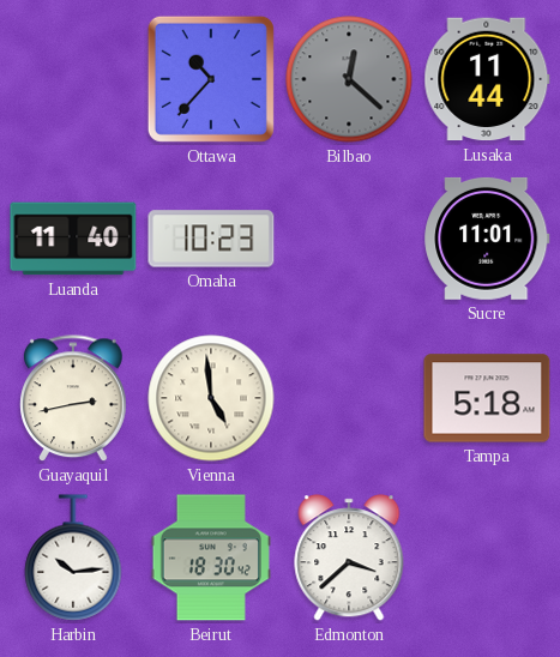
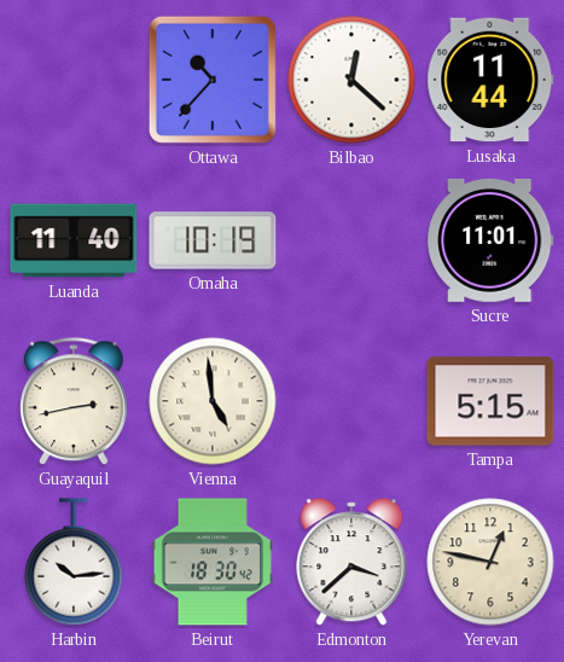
Bilbao dial: grey -> white (351, 80)
Omaha: 10:23 -> 10:19 (213, 240)
Tampa: 5:18 -> 5:15 (490, 401)
Yerevan: none -> 12:47 (490, 562)
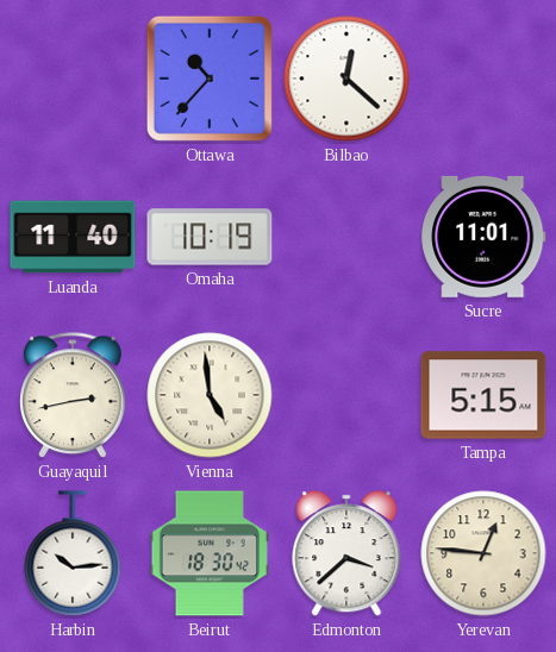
Lusaka: 11:44 -> none (490, 80)
Yerevan: 12:47 -> 12:46 (483, 553)
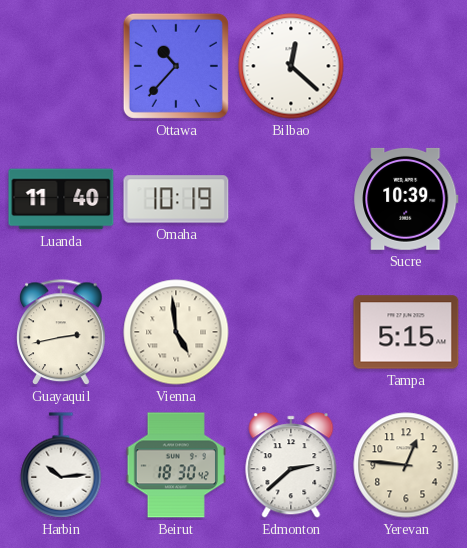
Sucre: 11:01 -> 10:39 (406, 199)
Edmonton: 3:38 -> 2:38 (291, 465)
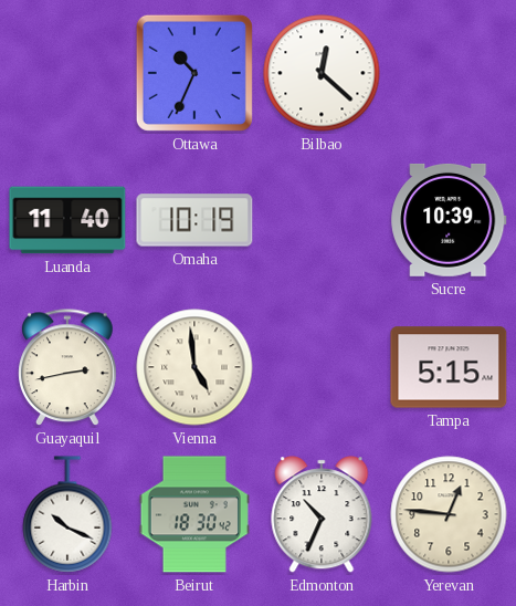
Ottawa: 10:37 -> 10:34 (194, 73)
Harbin: 10:14 -> 10:19 (67, 514)
Edmonton: 2:38 -> 10:34 (322, 514)
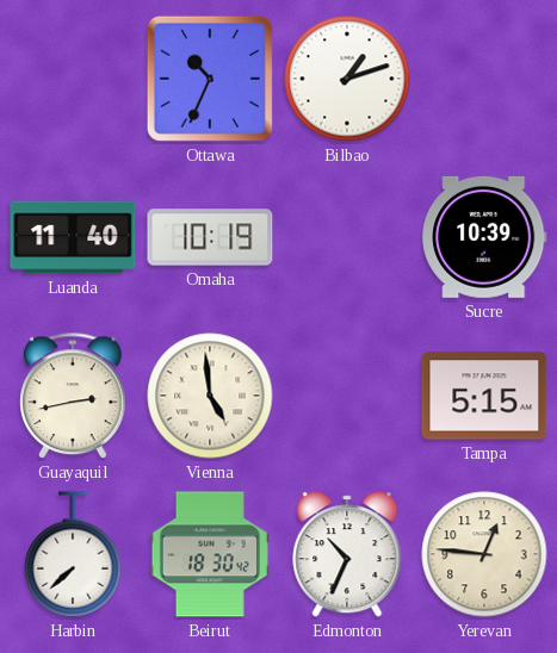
Bilbao: 12:22 -> 1:12 (347, 79)
Harbin: 10:19 -> 7:38 (73, 554)
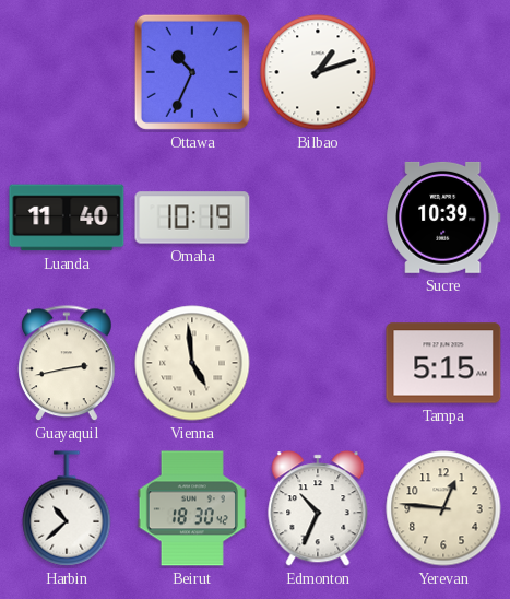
Harbin: 7:38 -> 10:38 (67, 508)
